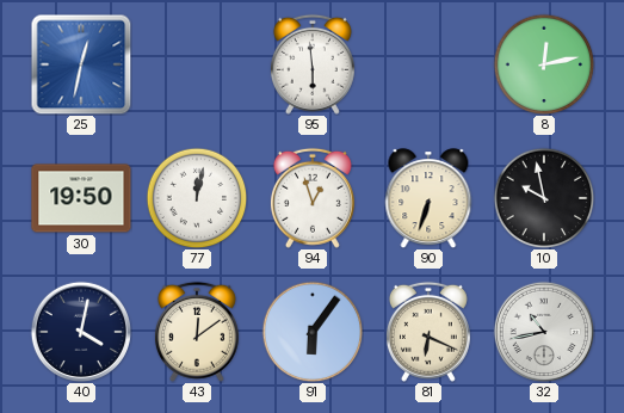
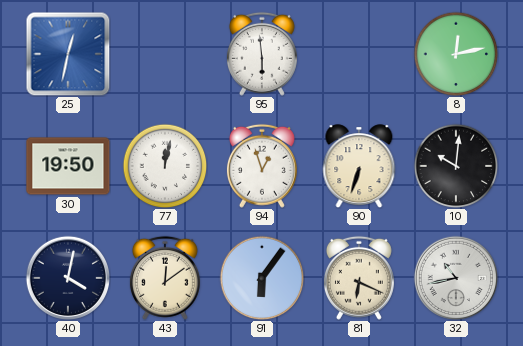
10: 9:58 -> 10:01 (456, 166)
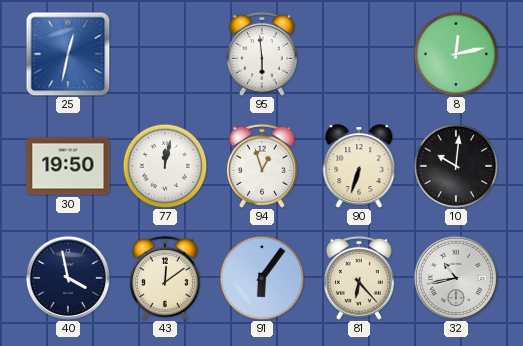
40: 4:02 -> 3:58 (67, 277)
81: 6:19 -> 6:23 (359, 278)
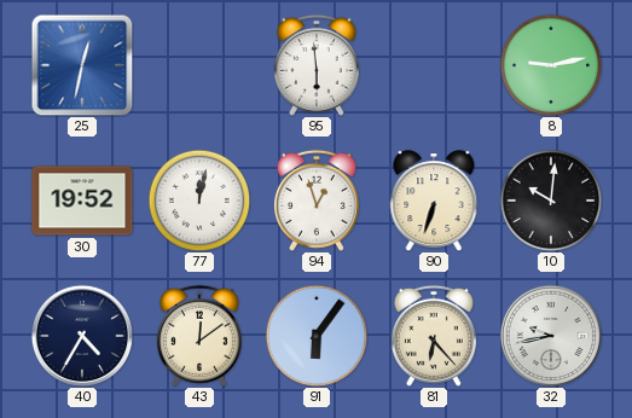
8: 12:13 -> 9:13 (551, 65)
30: 19:50 -> 19:52 (82, 201)
40: 3:58 -> 4:35 (81, 335)
32: 10:43 -> 9:43 (550, 335)
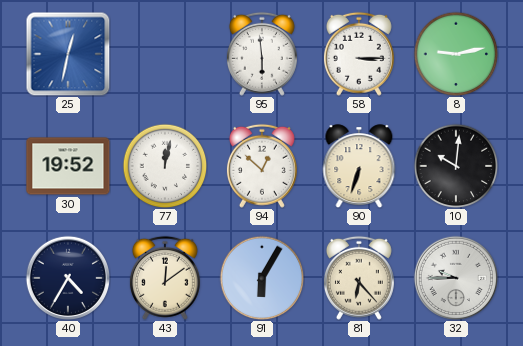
58: none -> 3:15 (359, 54)
94: 12:57 -> 12:52 (262, 166)
91: 6:06 -> 6:05 (262, 278)
32: 9:43 -> 9:45 (455, 277)
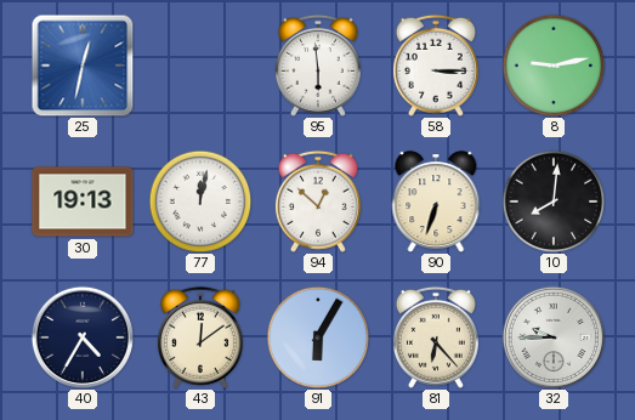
30: 19:52 -> 19:13 (83, 202)
10: 10:01 -> 8:01 (554, 202)
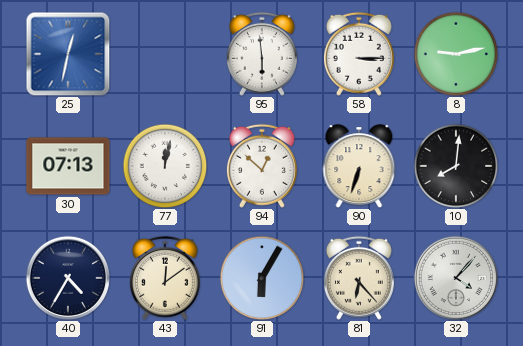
30: 19:13 -> 07:13 (68, 166)
32: 9:45 -> 4:07 (455, 277)
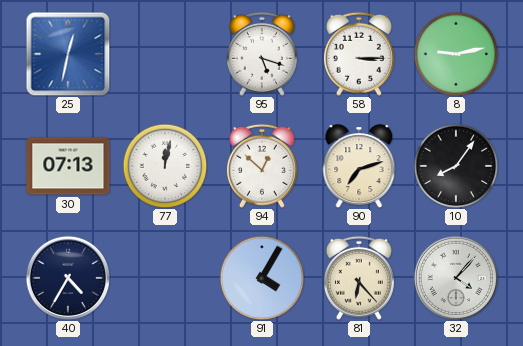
95: 5:59 -> 5:18 (262, 54)
90: 6:33 -> 7:12 (359, 166)
10: 8:01 -> 8:06 (456, 166)
43: 12:09 -> none (165, 278)
91: 6:05 -> 4:05 (262, 278)
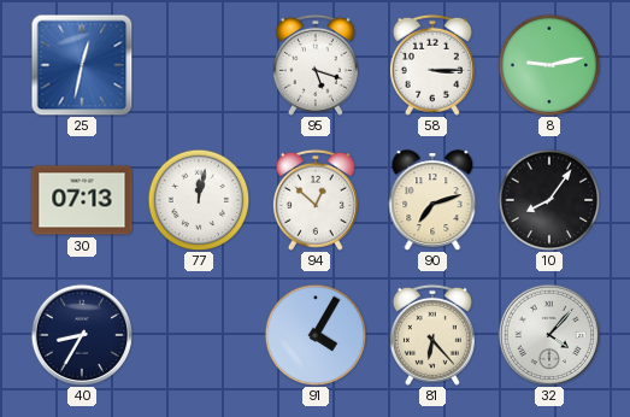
40: 4:35 -> 8:35 (81, 334)
